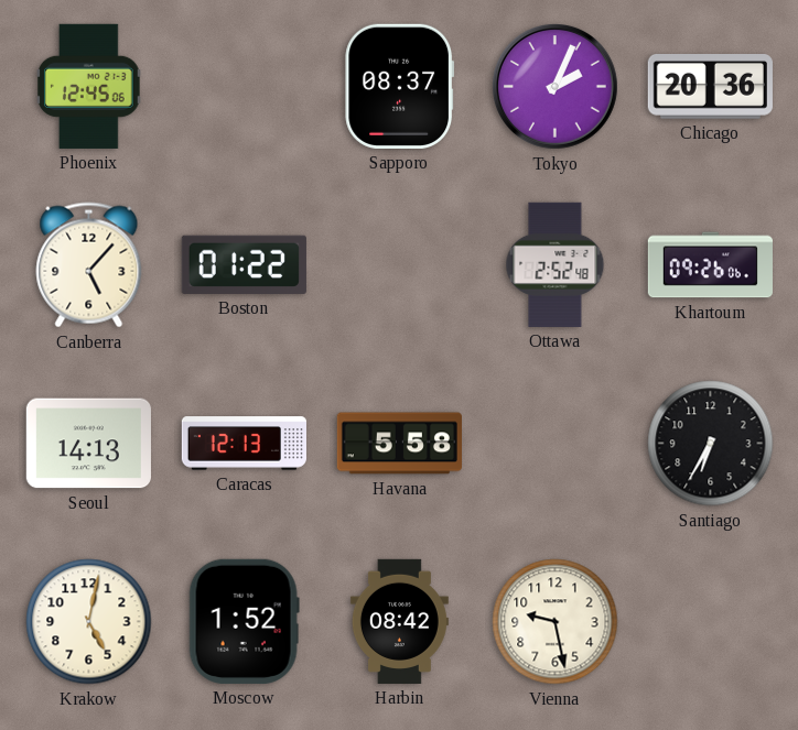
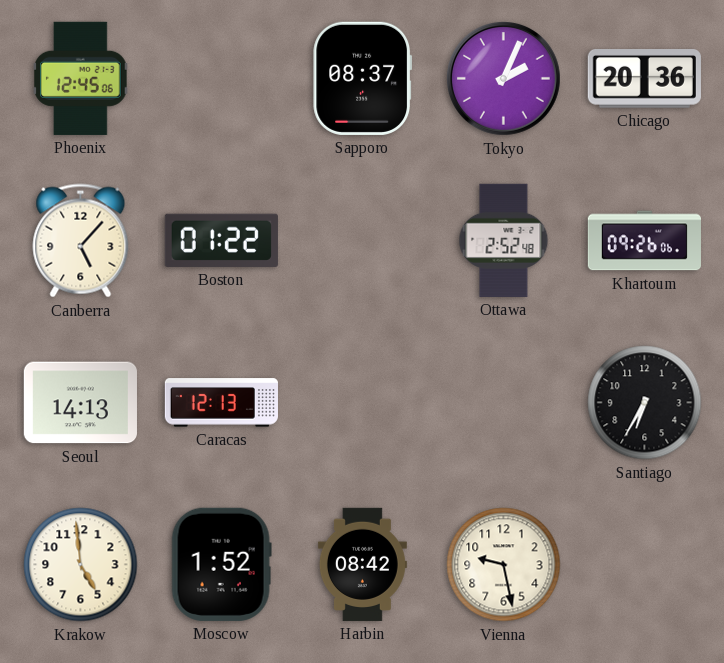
Havana: 5:58 -> none (399, 444)
Krakow: 5:02 -> 4:59 (81, 565)
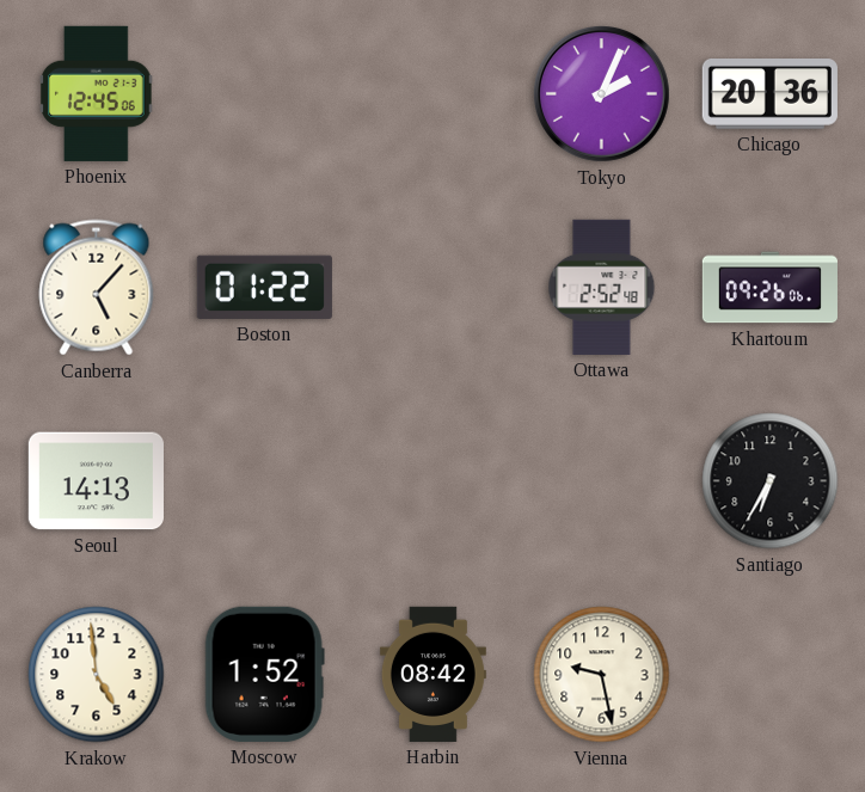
Sapporo: 08:37 -> none (363, 78)
Caracas: 12:13 -> none (221, 403)
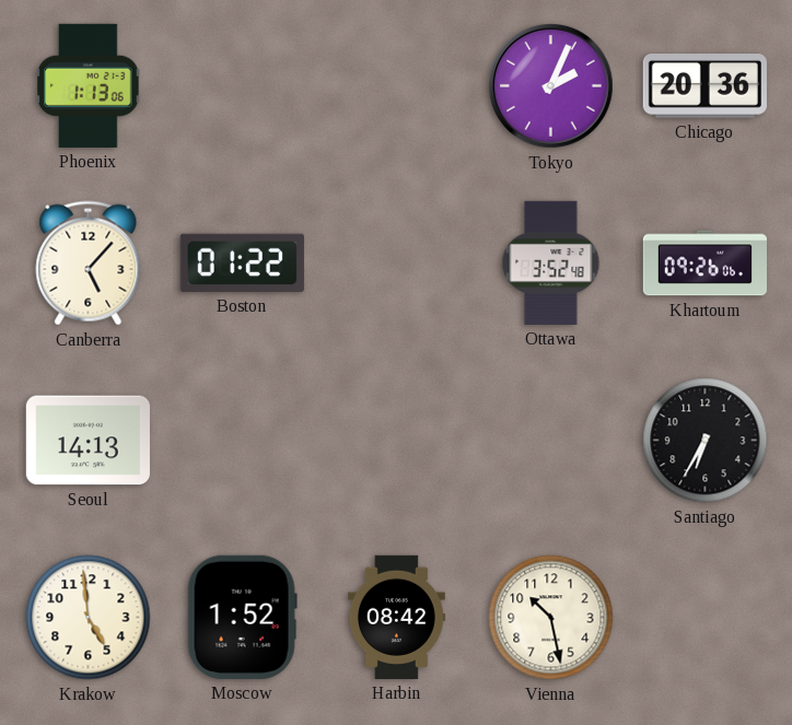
Phoenix: 12:45 -> 1:13 (89, 85)
Ottawa: 2:52 -> 3:52 (551, 262)
Vienna: 9:28 -> 10:28 (551, 618)
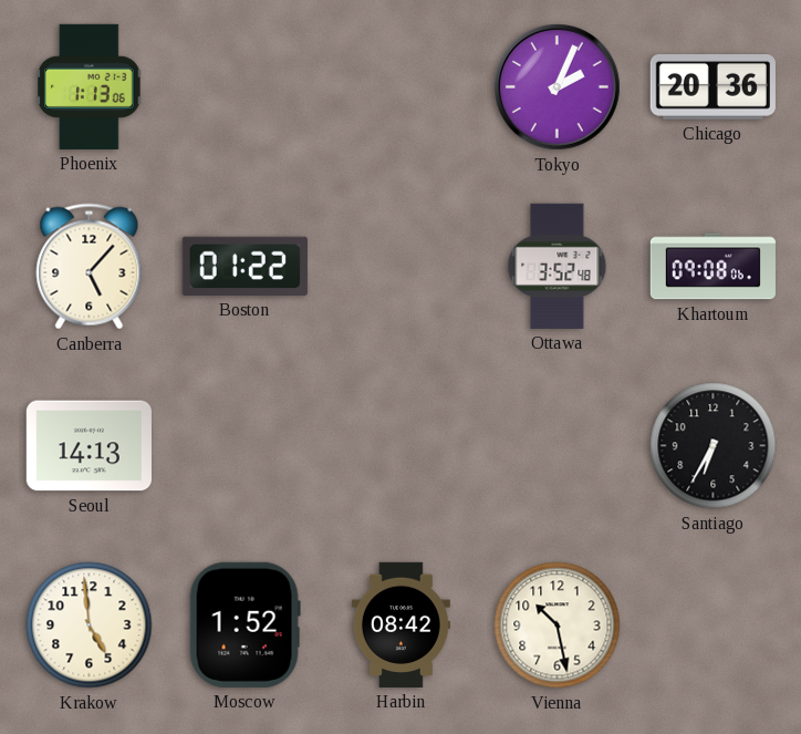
Khartoum: 09:26 -> 09:08 (712, 267)
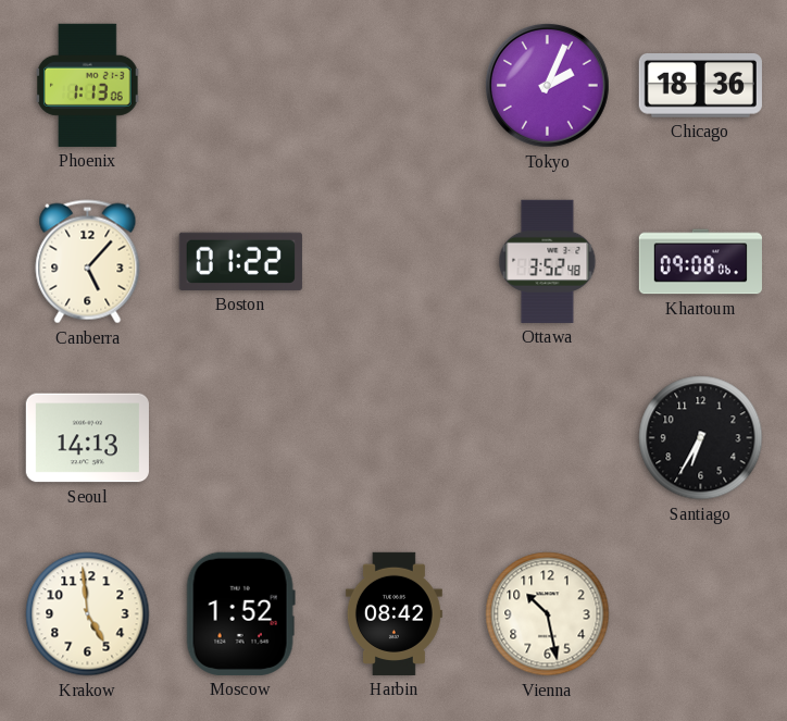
Chicago: 20:36 -> 18:36 (700, 86)
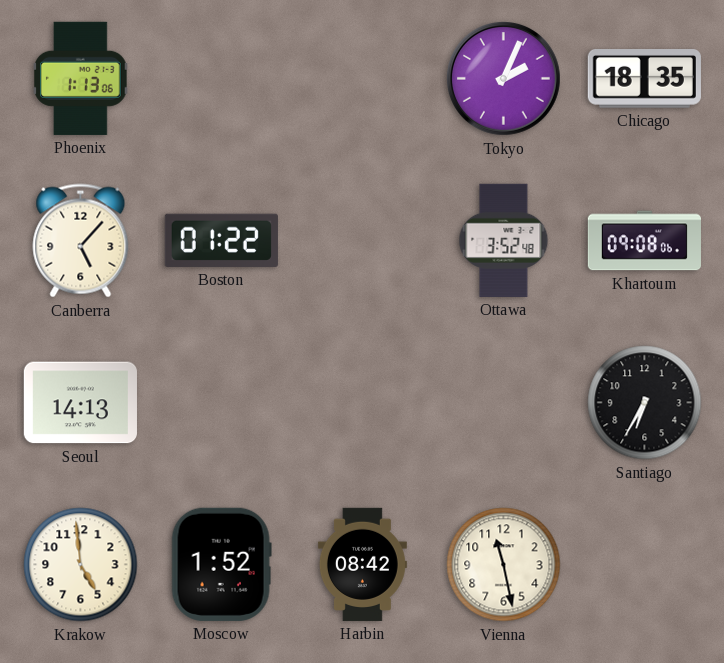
Chicago: 18:36 -> 18:35 (644, 79)
Vienna: 10:28 -> 11:28 (504, 565)
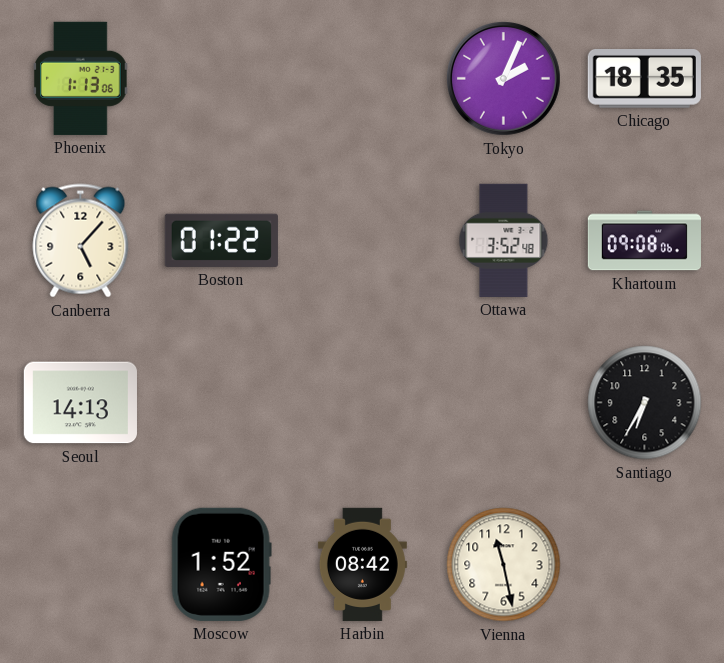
Krakow: 4:59 -> none (81, 565)
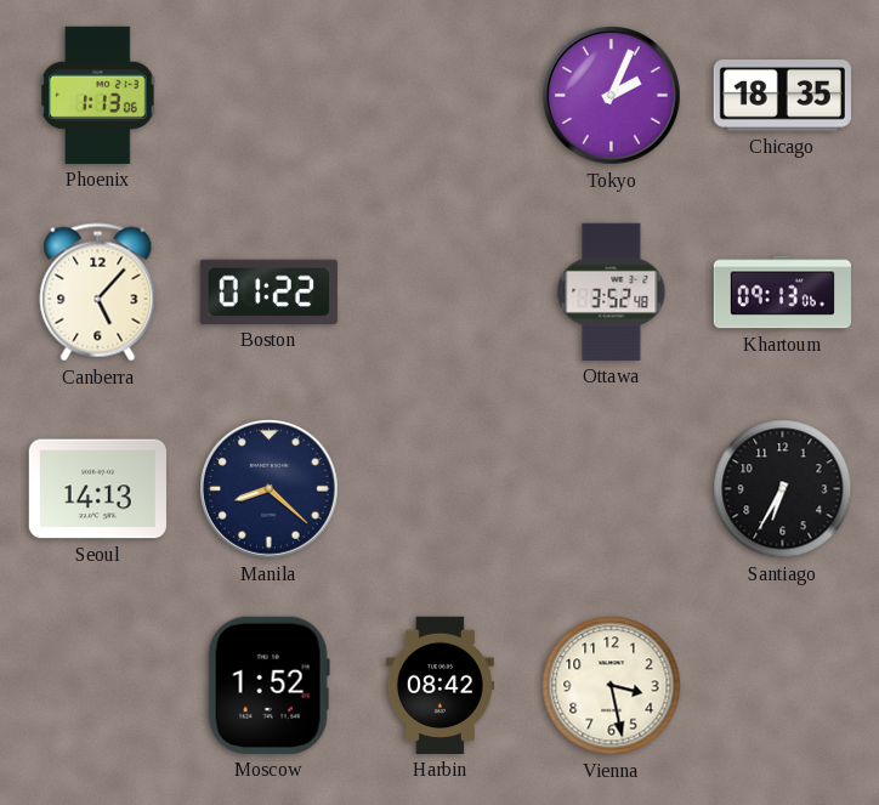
Khartoum: 09:08 -> 09:13 (782, 293)
Manila: none -> 8:22 (270, 489)
Vienna: 11:28 -> 3:28 (612, 686)
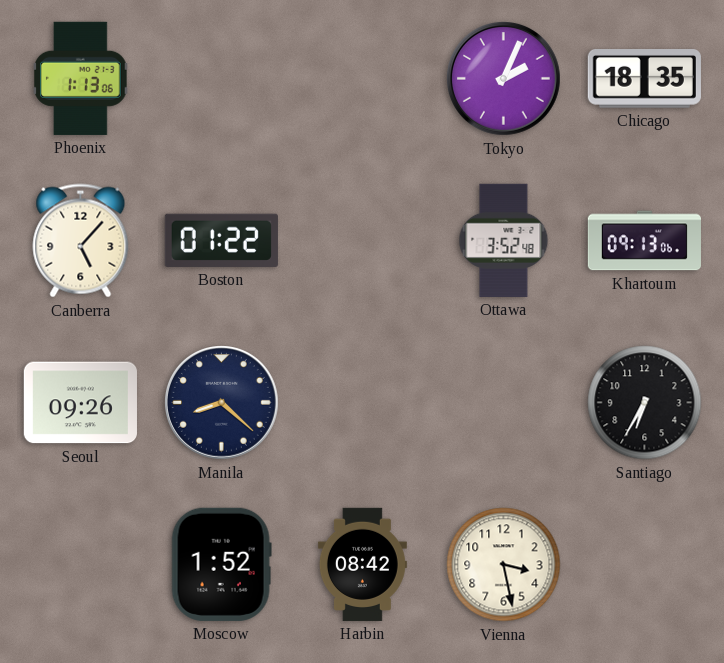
Seoul: 14:13 -> 09:26 (80, 403)
